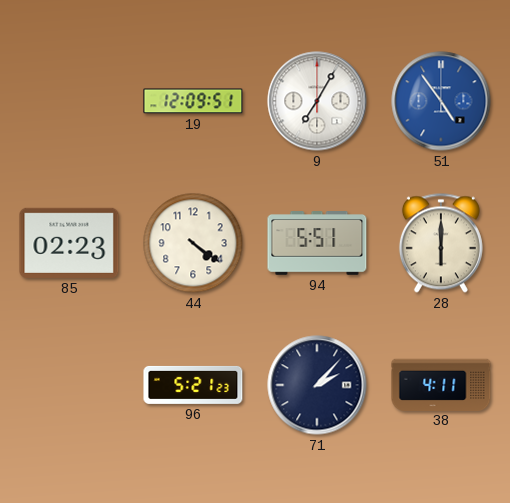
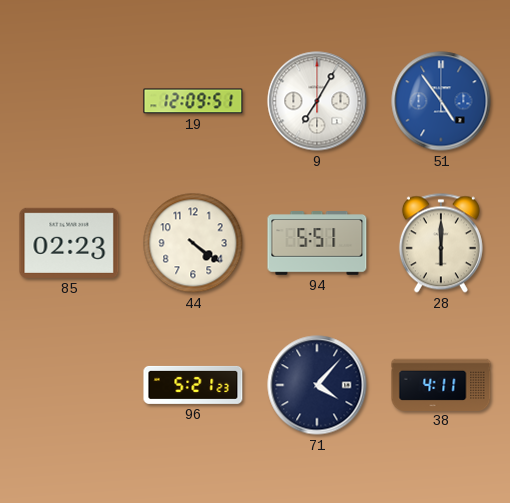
71: 2:07 -> 4:07 (317, 385)
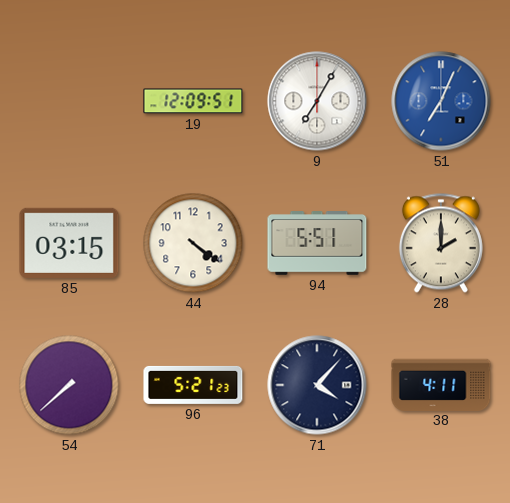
51: 4:54 -> 7:04 (441, 101)
85: 02:23 -> 03:15 (69, 243)
28: 6:00 -> 2:00 (441, 243)
54: none -> 7:38 (69, 385)
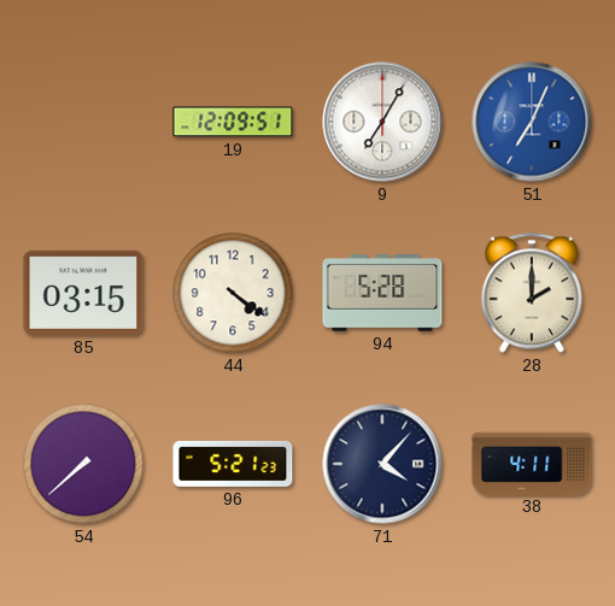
94: 5:51 -> 5:28 (382, 293)
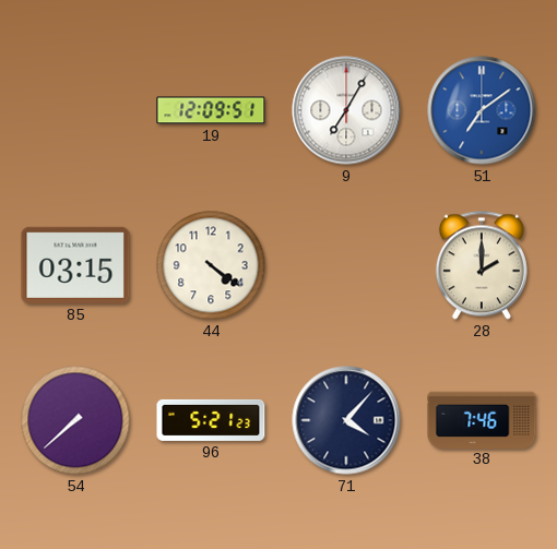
51: 7:04 -> 7:09 (482, 110)
94: 5:28 -> none (382, 293)
38: 4:11 -> 7:46 (482, 419)
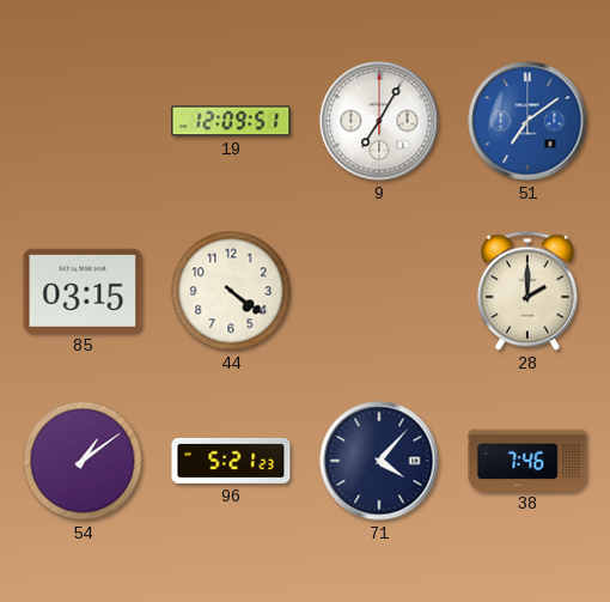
54: 7:38 -> 1:09 (83, 461)
